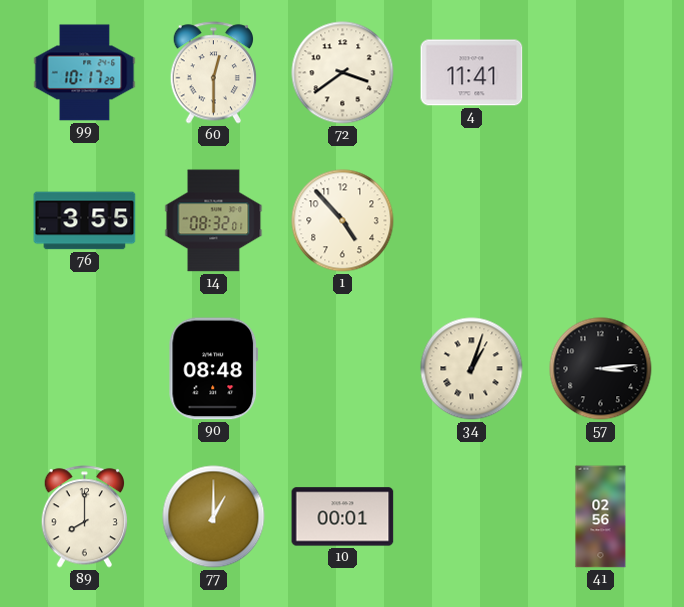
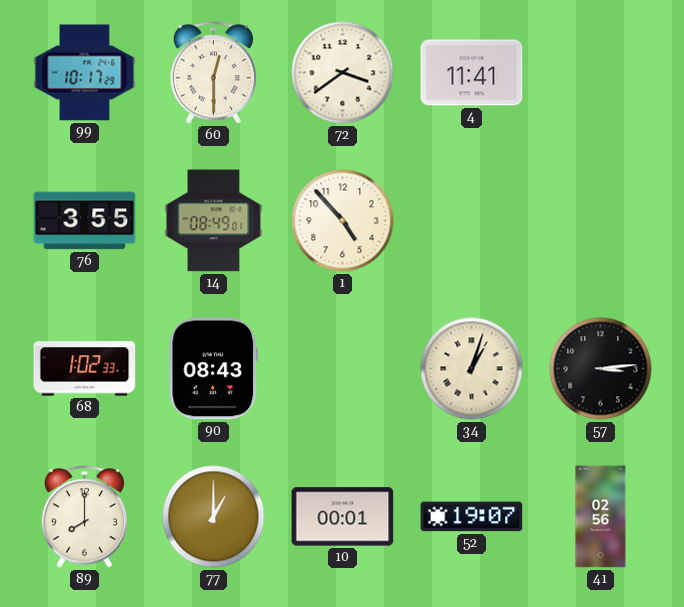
14: 08:32 -> 08:49 (214, 221)
68: none -> 1:02 (85, 369)
90: 08:48 -> 08:43 (214, 369)
52: none -> 19:07 (472, 517)
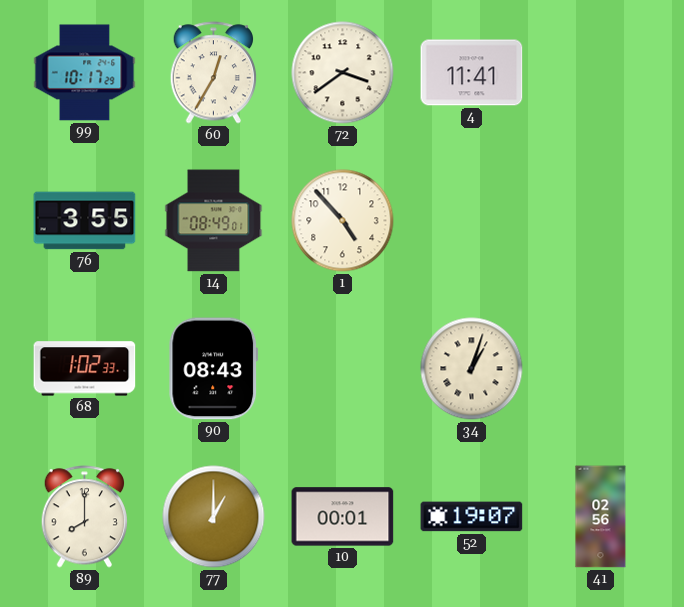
60: 12:30 -> 12:35 (214, 73)
57: 3:14 -> none (601, 369)
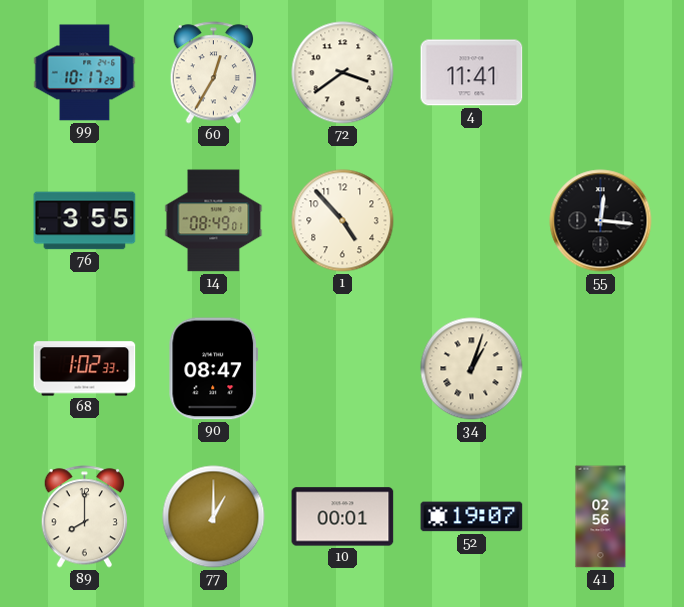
55: none -> 12:16 (601, 221)
90: 08:43 -> 08:47 (214, 369)
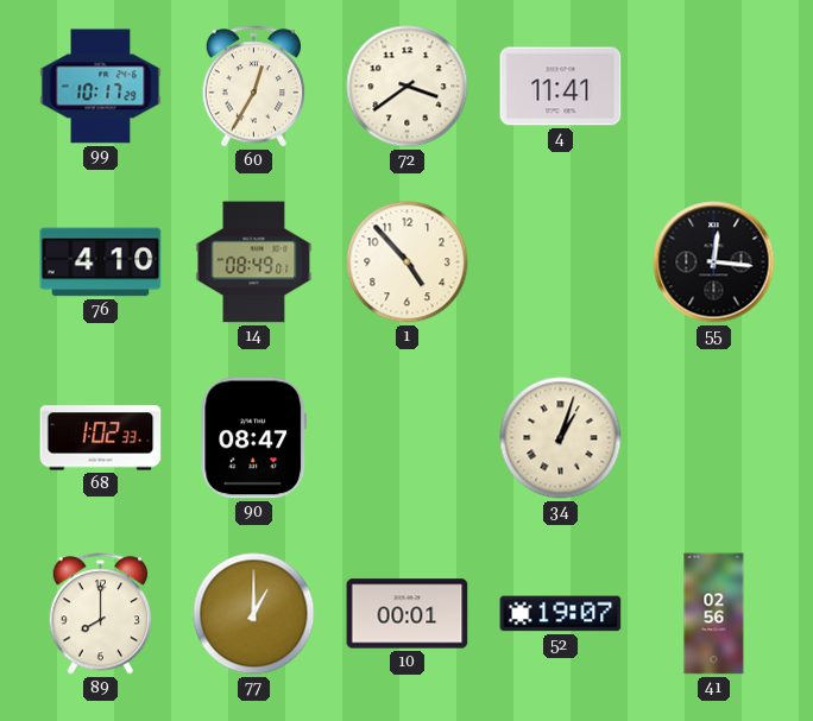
76: 3:55 -> 4:10 (101, 263)
